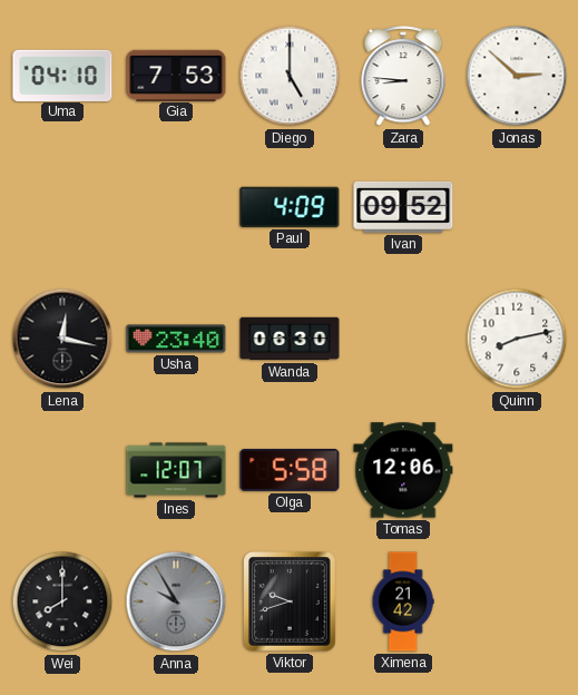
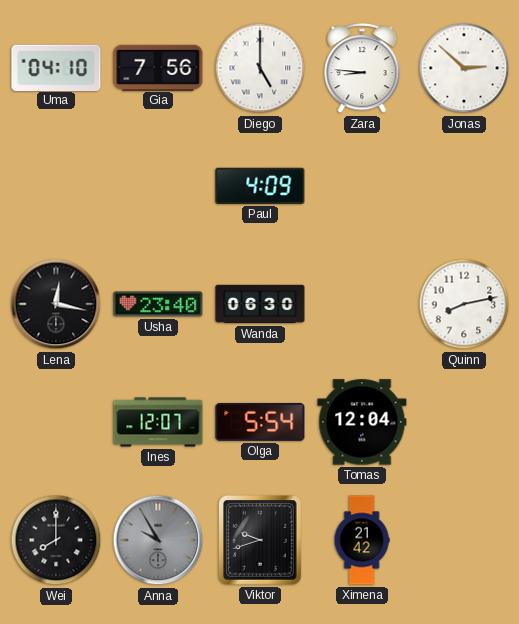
Gia: 7:53 -> 7:56 (158, 67)
Ivan: 09:52 -> none (403, 207)
Olga: 5:58 -> 5:54 (260, 422)
Tomas: 12:06 -> 12:04 (362, 422)
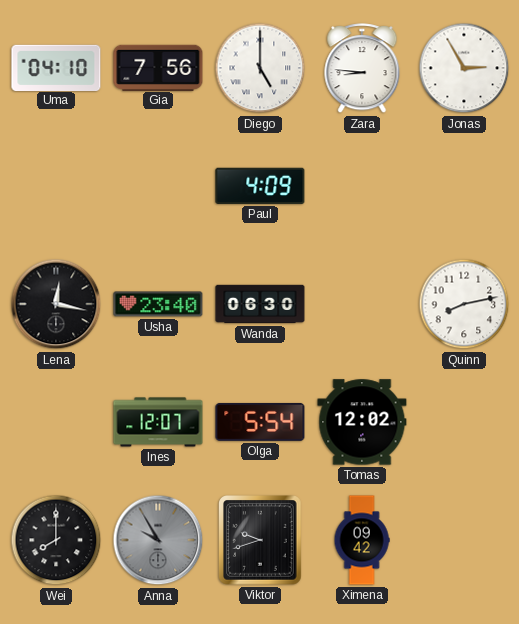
Jonas: 2:52 -> 2:55 (464, 68)
Tomas: 12:04 -> 12:02 (362, 422)
Ximena: 21:42 -> 09:42 (362, 540)
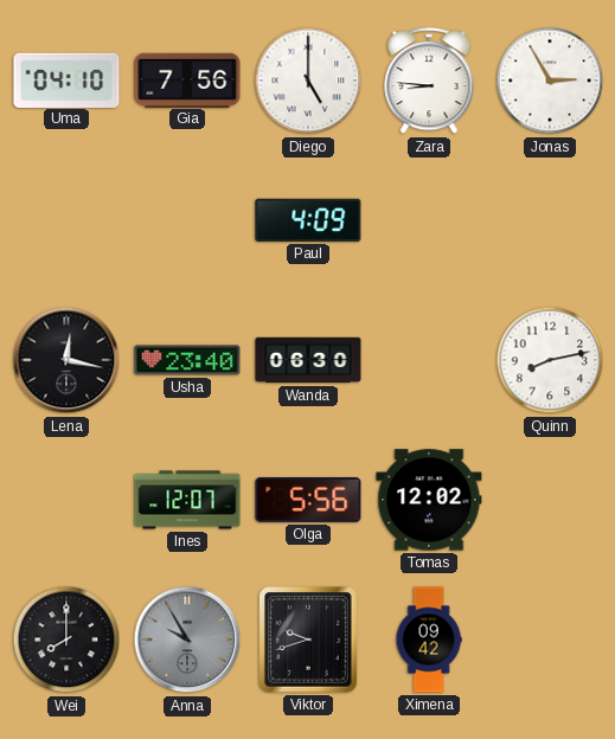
Olga: 5:54 -> 5:56 (308, 500)
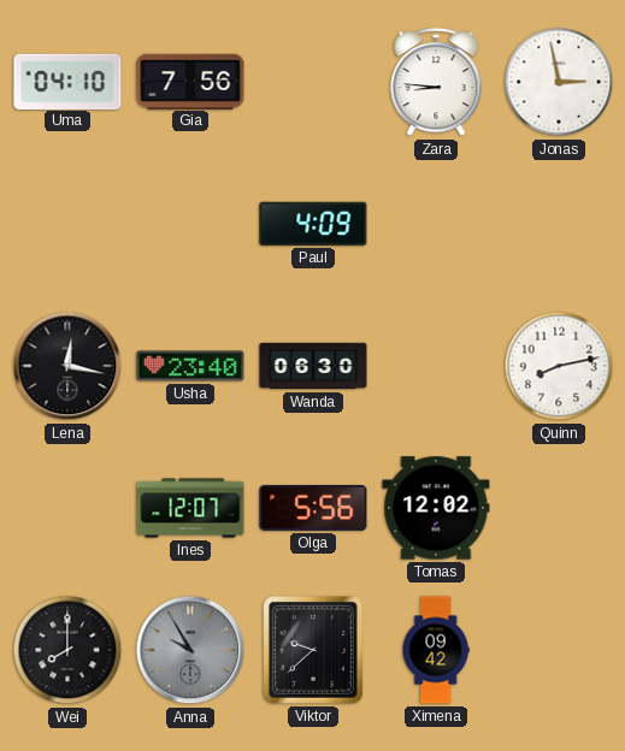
Diego: 5:00 -> none (308, 81)
Jonas: 2:55 -> 2:58 (559, 82)
Viktor: 9:42 -> 9:38 (314, 650)
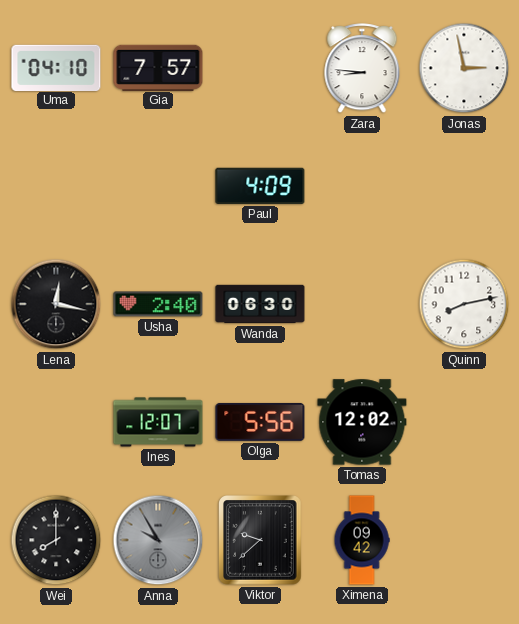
Gia: 7:56 -> 7:57 (158, 67)
Usha: 23:40 -> 2:40 (158, 304)
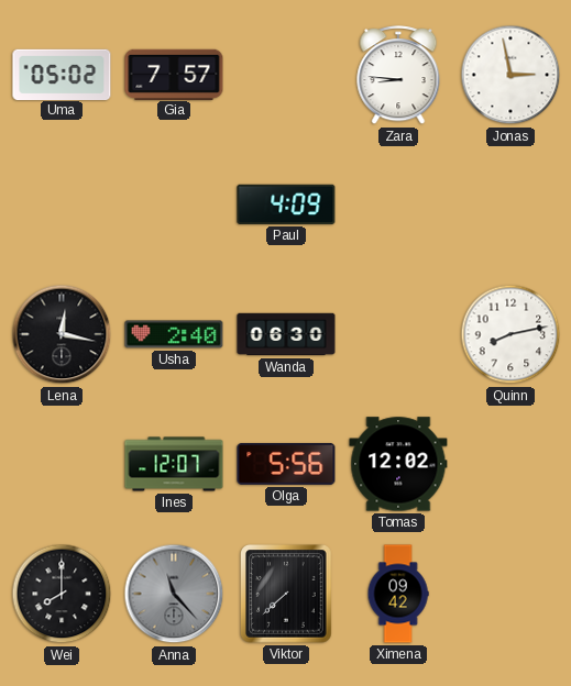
Uma: 04:10 -> 05:02 (62, 74)
Anna: 9:55 -> 11:23 (174, 594)
Viktor: 9:38 -> 7:38 (287, 594)
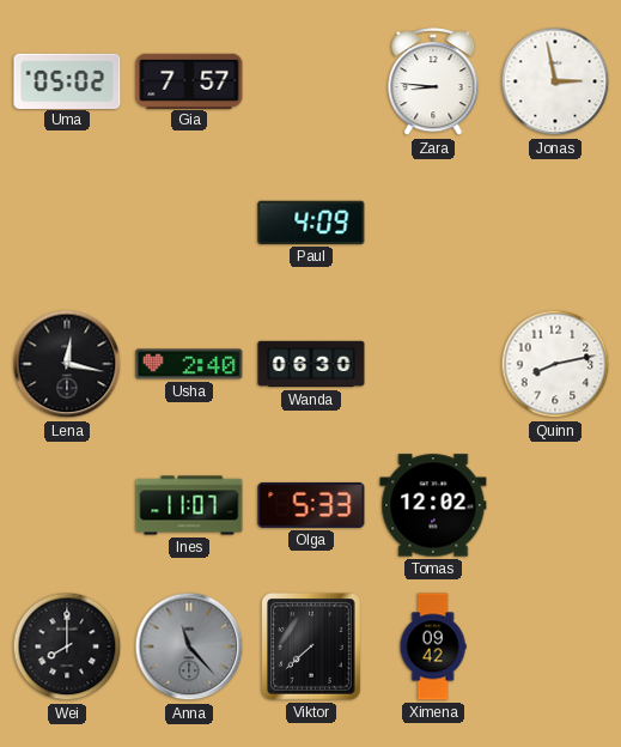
Ines: 12:07 -> 11:07 (189, 505)
Olga: 5:56 -> 5:33 (311, 505)
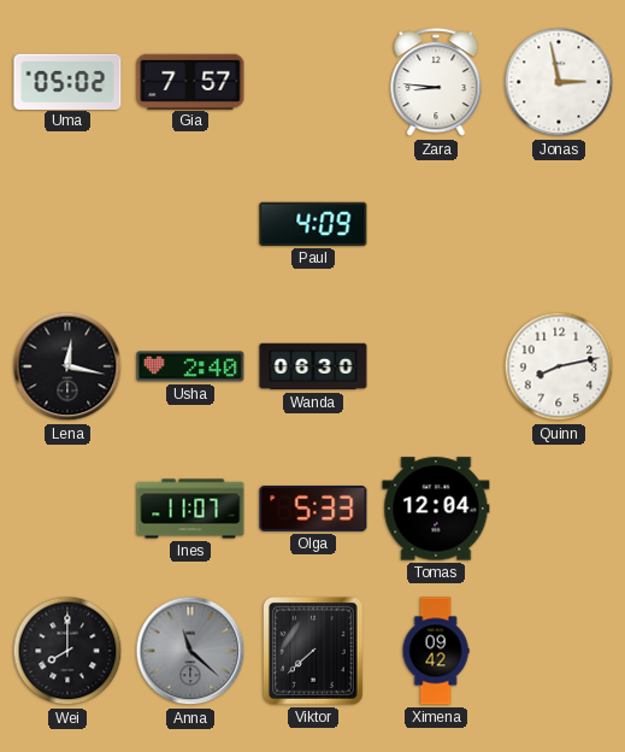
Tomas: 12:02 -> 12:04 (436, 509)
Anna: 11:23 -> 11:22 (190, 651)
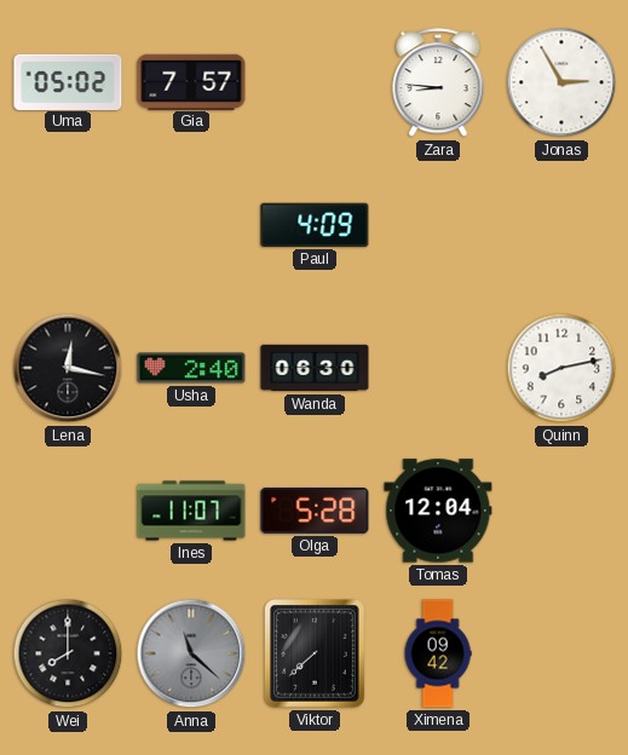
Jonas: 2:58 -> 2:55 (561, 82)
Olga: 5:33 -> 5:28 (315, 511)
